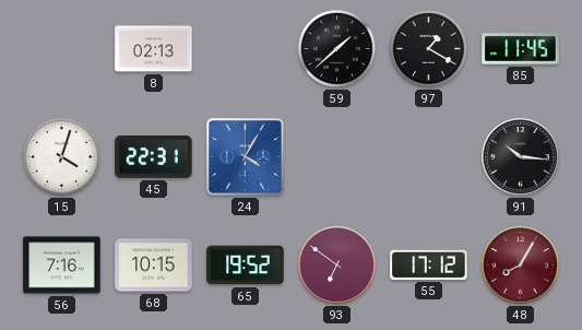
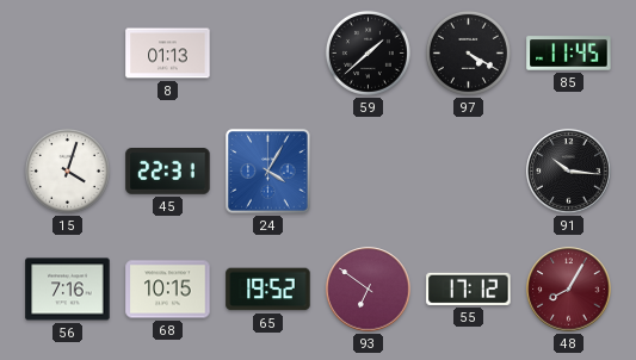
8: 02:13 -> 01:13 (168, 54)
97: 1:20 -> 4:20 (468, 52)
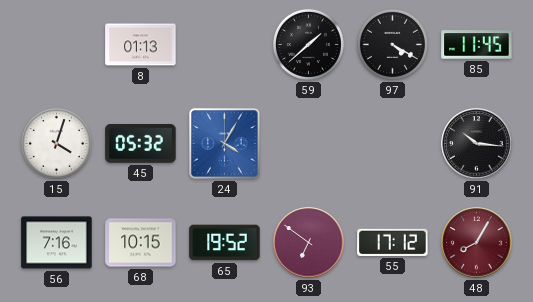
45: 22:31 -> 05:32 (141, 144)
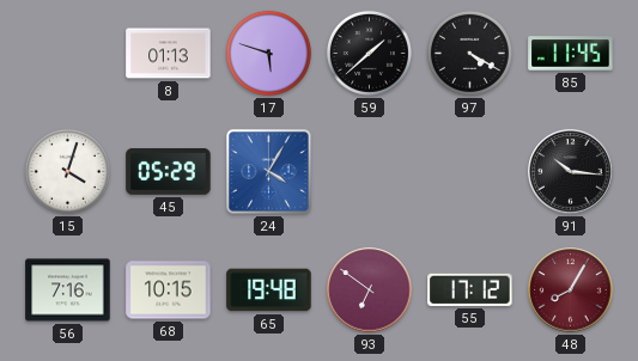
17: none -> 5:48 (268, 53)
45: 05:32 -> 05:29 (169, 172)
65: 19:52 -> 19:48 (269, 290)
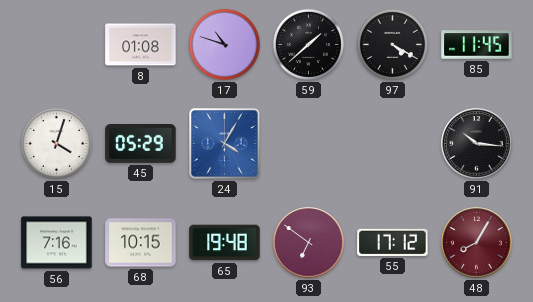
8: 01:13 -> 01:08 (141, 45)
17: 5:48 -> 10:48 (224, 44)
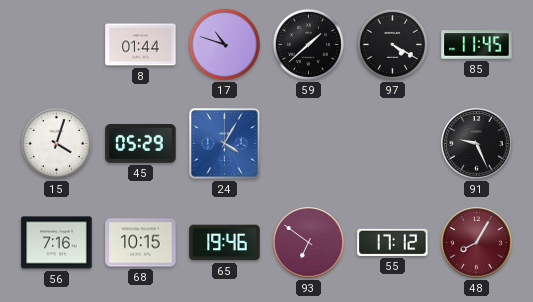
8: 01:08 -> 01:44 (141, 45)
91: 10:16 -> 9:26 (477, 144)
65: 19:48 -> 19:46 (225, 243)
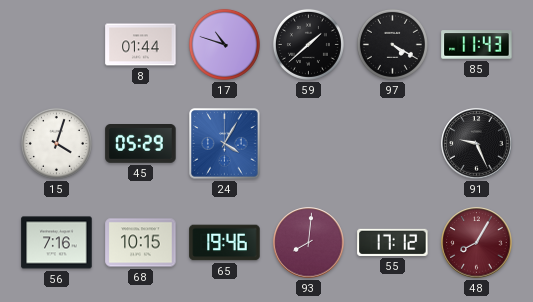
85: 11:45 -> 11:43 (477, 45)
93: 6:51 -> 8:01 (309, 243)
